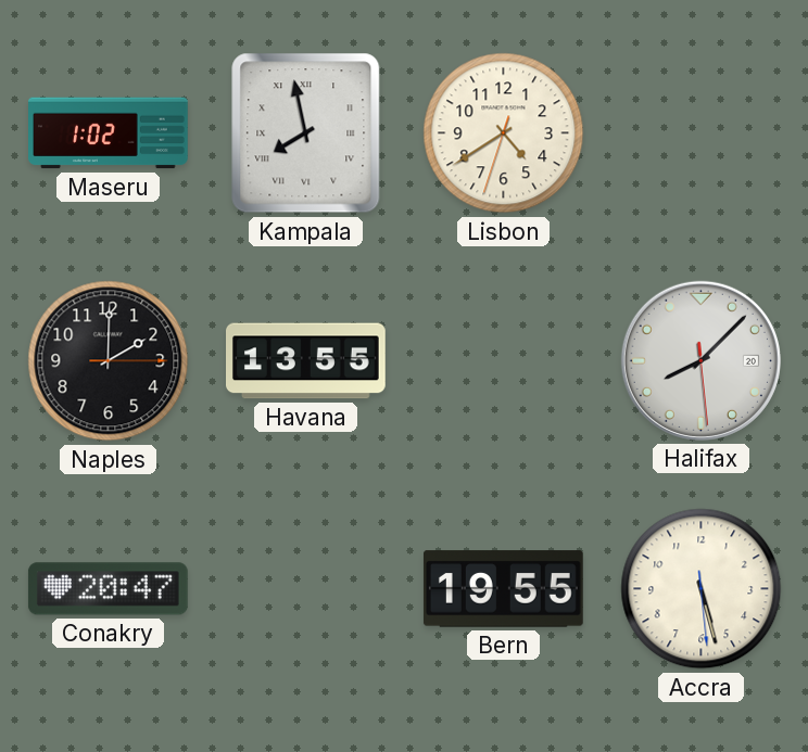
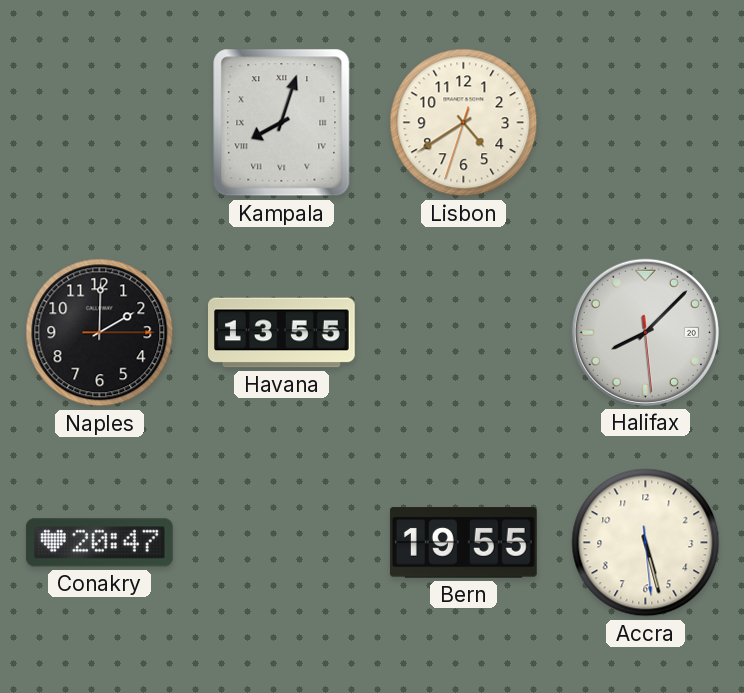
Maseru: 1:02 -> none (109, 133)
Kampala: 7:58 -> 8:03 (282, 123)
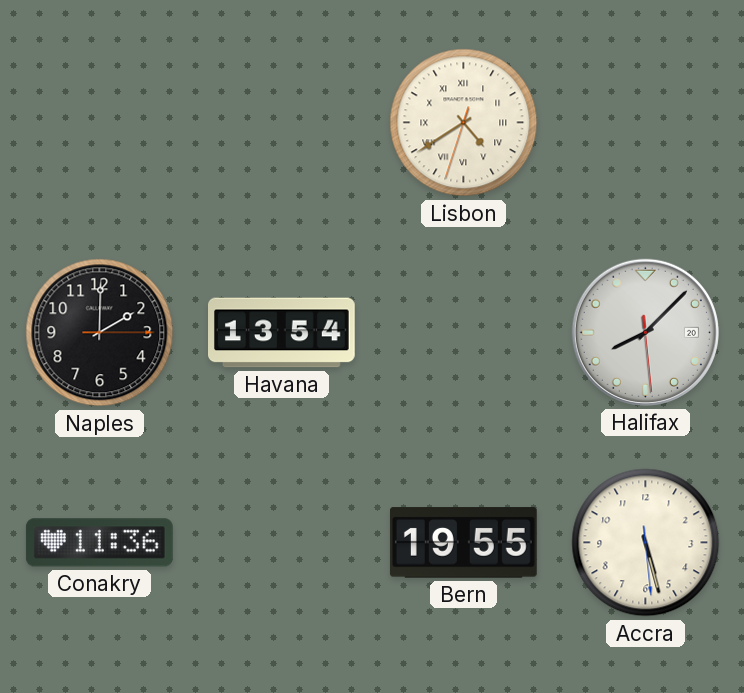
Kampala: 8:03 -> none (282, 123)
Lisbon numerals: Arabic -> Roman (464, 123)
Havana: 13:55 -> 13:54 (282, 333)
Conakry: 20:47 -> 11:36 (99, 543)
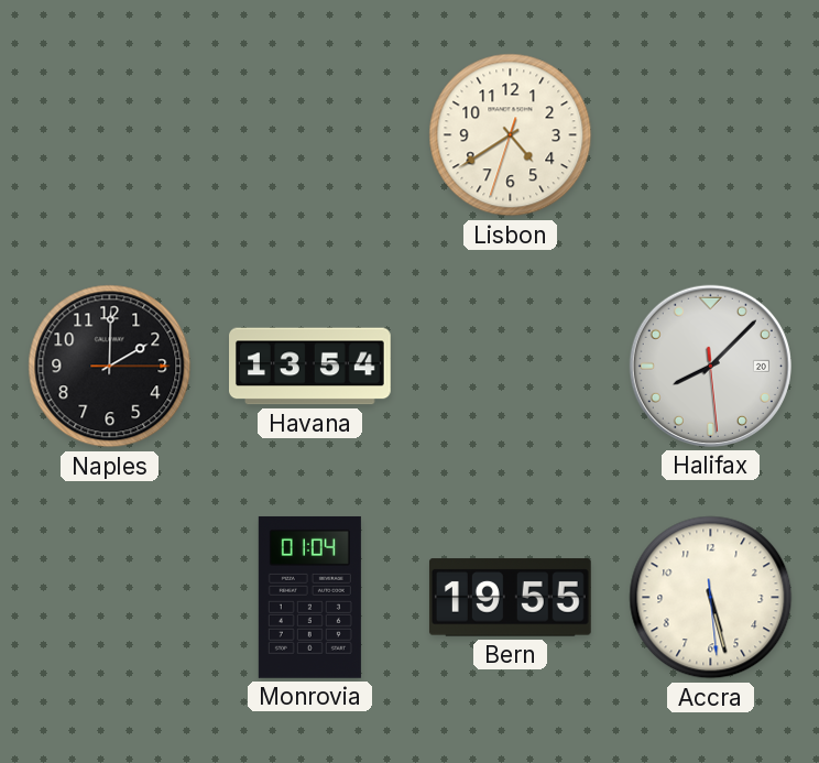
Lisbon numerals: Roman -> Arabic (511, 135)
Conakry: 11:36 -> none (99, 543)
Monrovia: none -> 01:04 (309, 597)
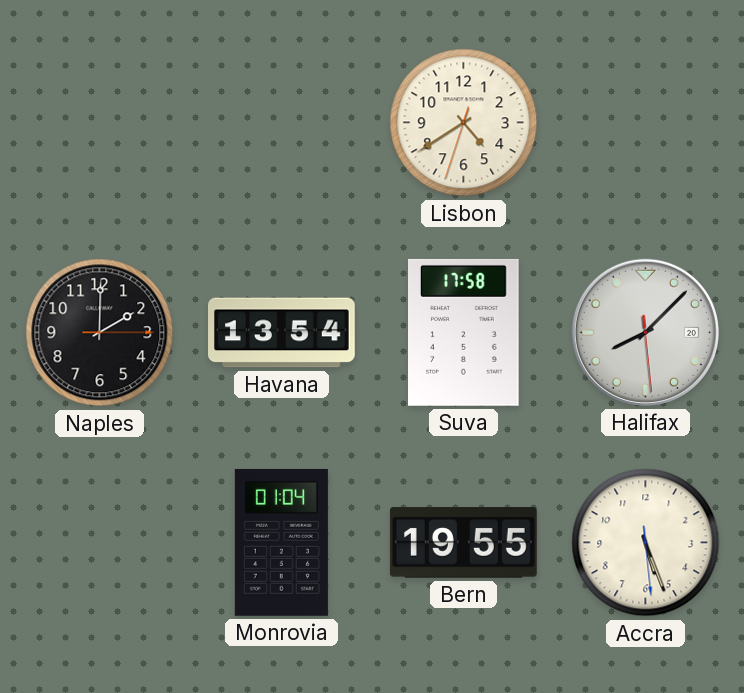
Suva: none -> 17:58 (464, 332)
Accra: 5:27 -> 5:26 (646, 543)
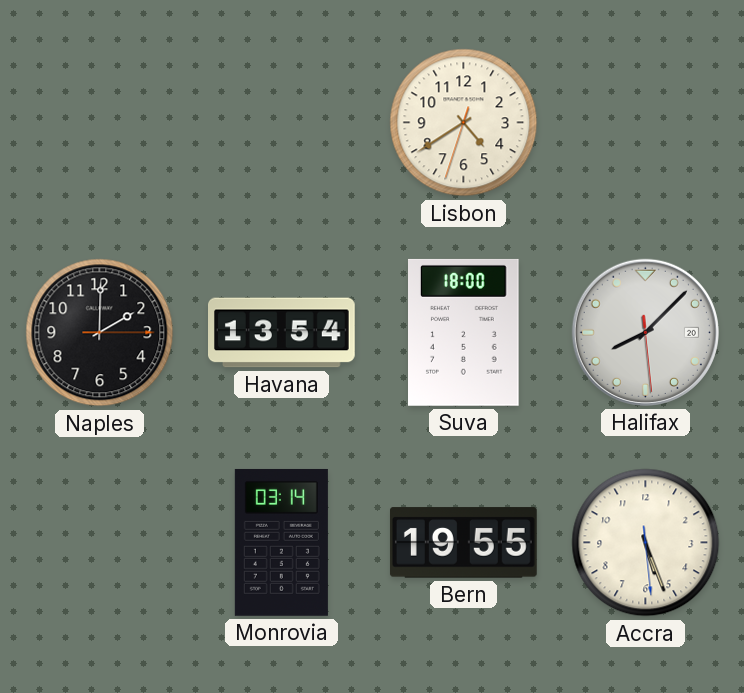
Suva: 17:58 -> 18:00 (464, 332)
Monrovia: 01:04 -> 03:14 (281, 542)
